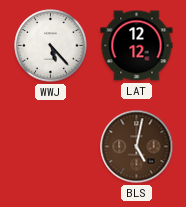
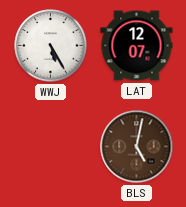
WWJ: 5:23 -> 5:25 (51, 46)
LAT: 12:12 -> 12:07 (137, 46)
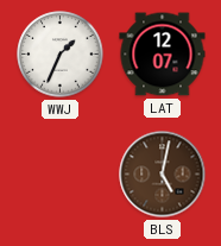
WWJ: 5:25 -> 1:34 (61, 55)
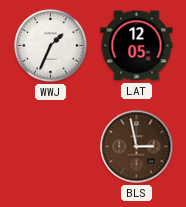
LAT: 12:07 -> 12:05 (137, 46)
BLS: 5:02 -> 2:58 (137, 147)
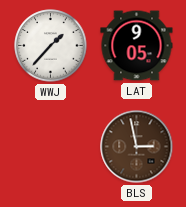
WWJ: 1:34 -> 1:37 (51, 46)
LAT: 12:05 -> 9:05 (137, 46)
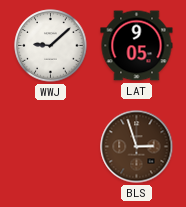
WWJ: 1:37 -> 9:08 (51, 46)
BLS: 2:58 -> 2:57 (137, 147)
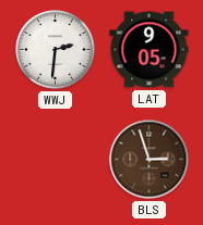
WWJ: 9:08 -> 2:31 (56, 50)
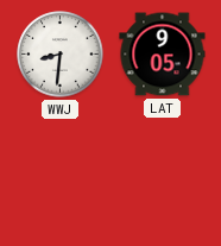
WWJ: 2:31 -> 8:31 (61, 55)
BLS: 2:57 -> none (150, 160)
